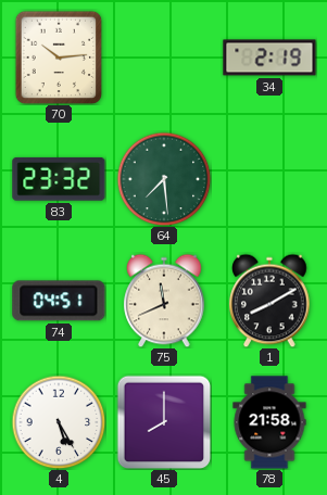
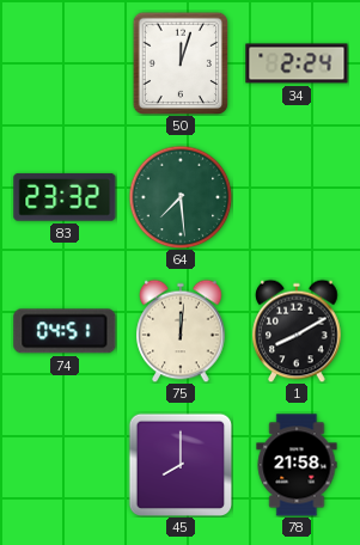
70: 10:14 -> none (59, 58)
50: none -> 12:03 (181, 63)
34: 2:19 -> 2:24 (297, 63)
75: 11:41 -> 12:01 (181, 331)
4: 5:25 -> none (59, 422)
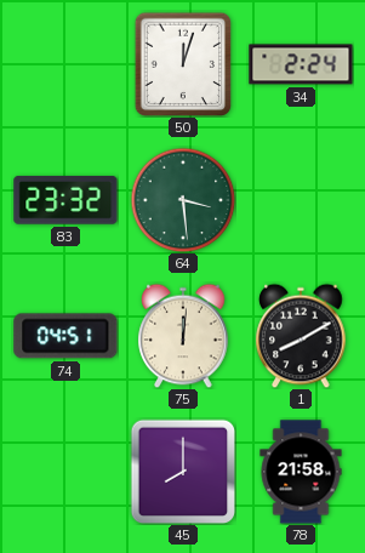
64: 7:29 -> 3:29 (183, 200)
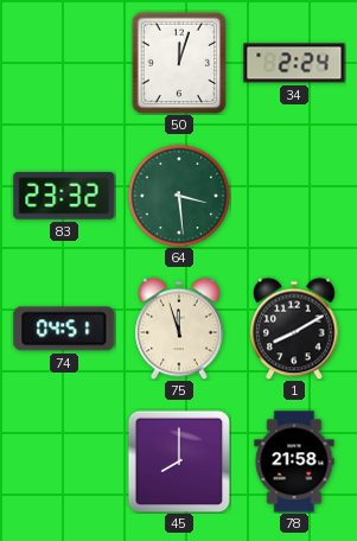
75: 12:01 -> 11:57 (179, 329)
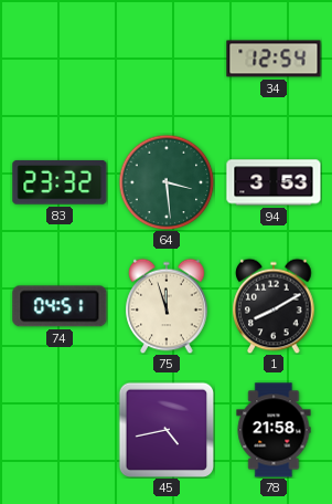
50: 12:03 -> none (179, 63)
34: 2:24 -> 12:54 (274, 59)
94: none -> 3:53 (274, 182)
45: 8:00 -> 4:43 (167, 430)
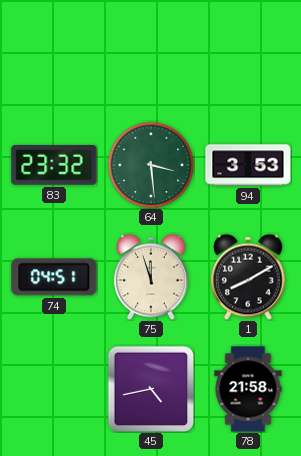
34: 12:54 -> none (274, 59)
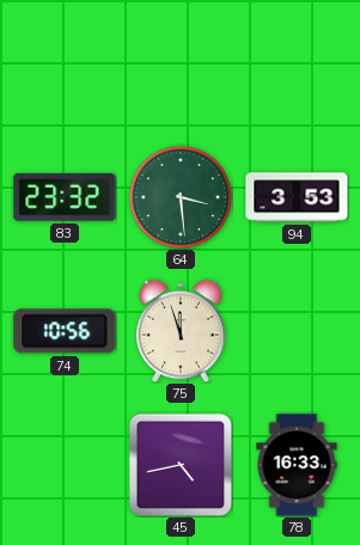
74: 04:51 -> 10:56 (65, 331)
1: 8:10 -> none (248, 277)
78: 21:58 -> 16:33 (297, 465)
